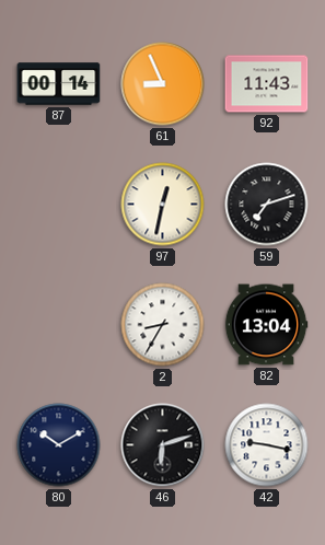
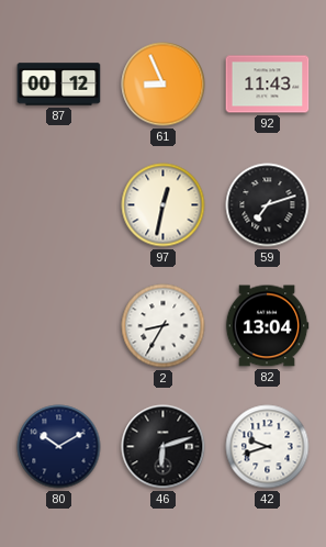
87: 00:14 -> 00:12 (59, 85)
42: 9:17 -> 9:42 (268, 447)
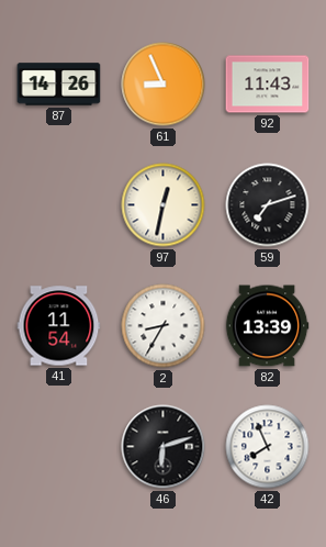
87: 00:12 -> 14:26 (59, 85)
41: none -> 11:54 (59, 326)
82: 13:04 -> 13:39 (267, 326)
80: 10:10 -> none (59, 447)
42: 9:42 -> 7:56 (268, 447)
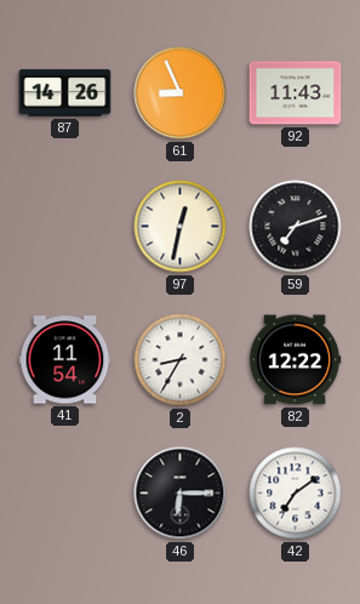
82: 13:39 -> 12:22 (295, 360)
46: 6:12 -> 6:15 (181, 494)
42: 7:56 -> 7:09 (296, 494)
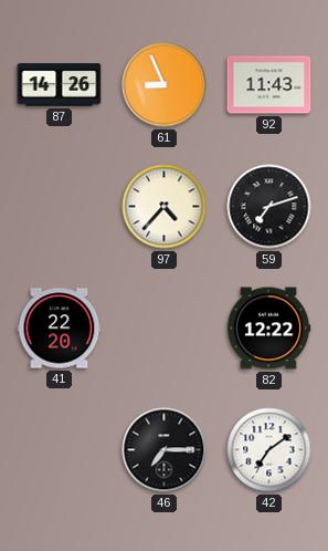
97: 12:32 -> 4:37 (165, 207)
41: 11:54 -> 22:20 (60, 329)
2: 8:35 -> none (181, 360)
46: 6:15 -> 7:15 (165, 450)
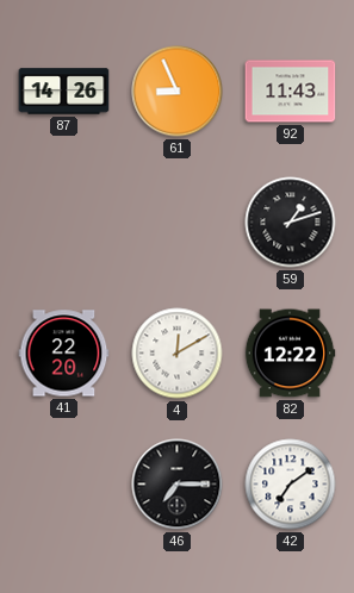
97: 4:37 -> none (165, 207)
59: 7:12 -> 1:12 (291, 223)
4: none -> 12:10 (178, 354)
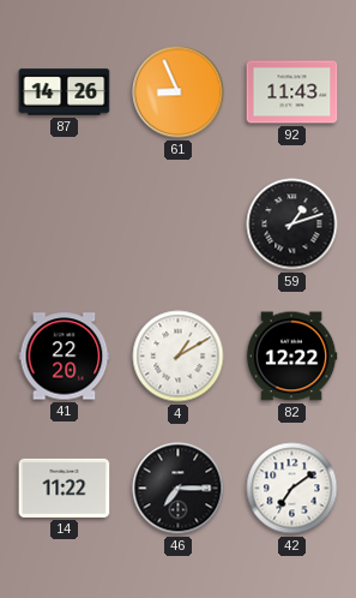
4: 12:10 -> 1:10 (179, 357)
14: none -> 11:22 (65, 488)
